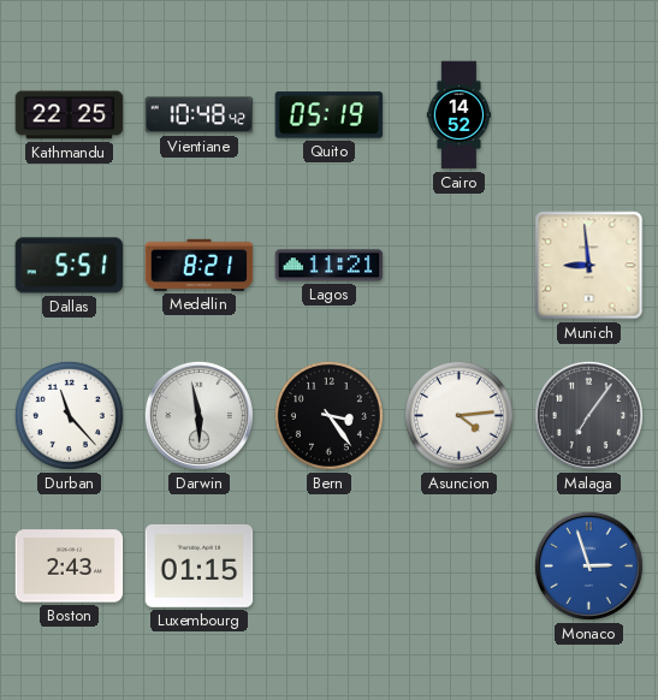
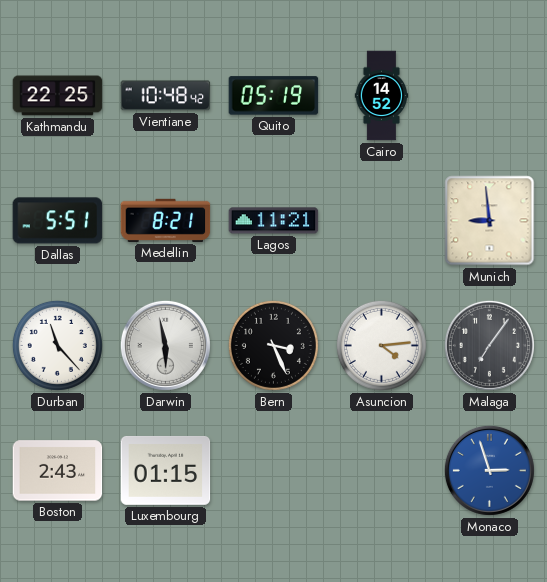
Bern: 3:24 -> 3:26 (273, 345)
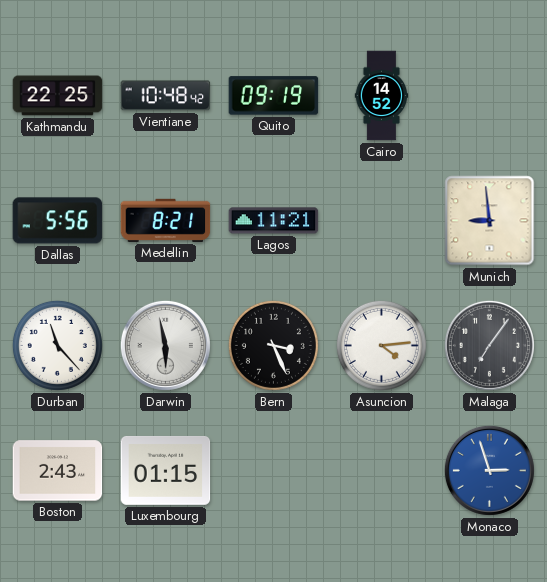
Quito: 05:19 -> 09:19 (274, 96)
Dallas: 5:51 -> 5:56 (58, 221)
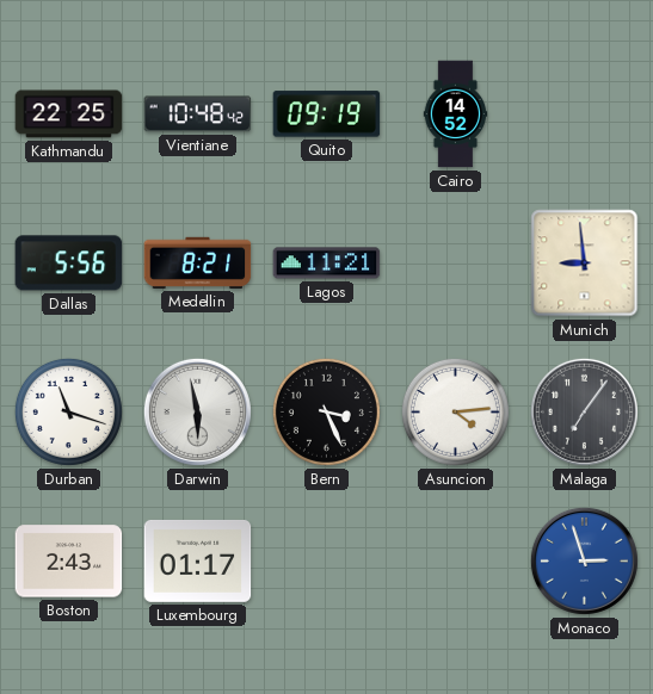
Durban: 11:23 -> 11:18 (68, 411)
Luxembourg: 01:15 -> 01:17 (198, 562)
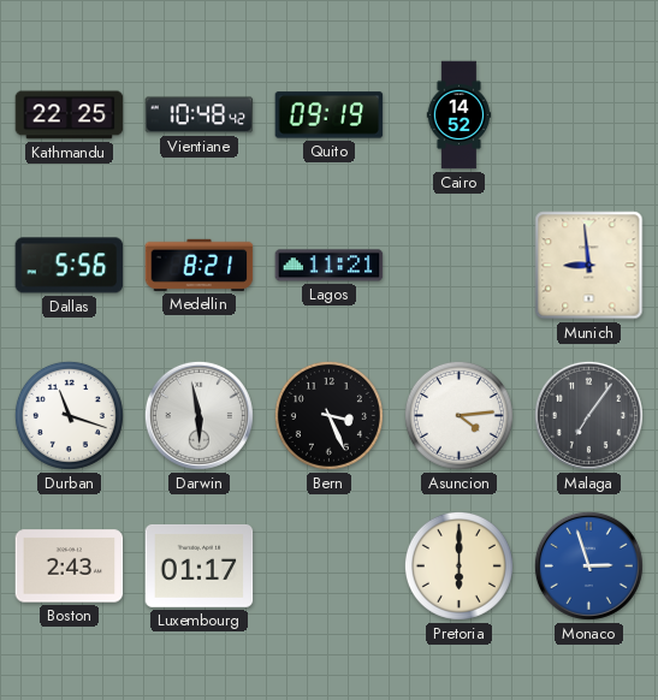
Pretoria: none -> 6:00 (458, 565)
